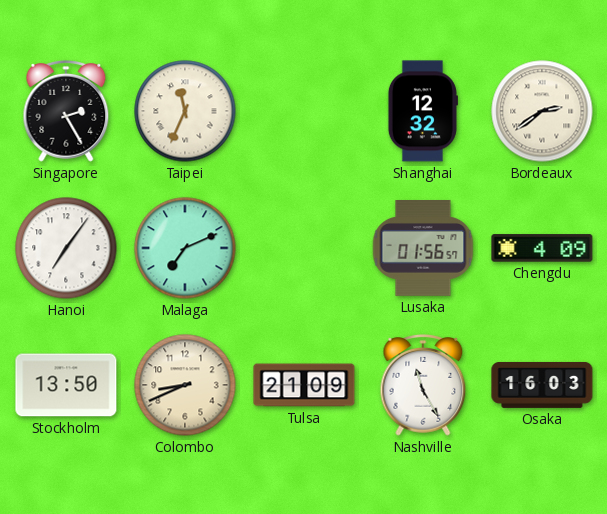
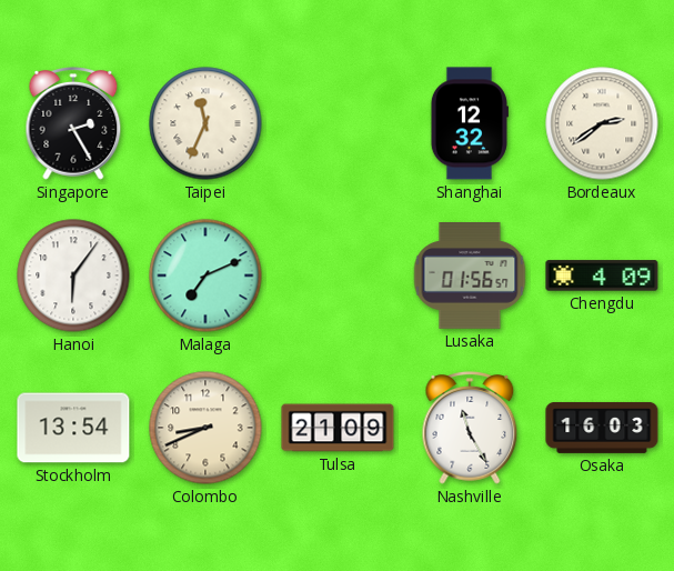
Hanoi: 7:06 -> 6:06 (73, 276)
Stockholm: 13:50 -> 13:54 (73, 428)
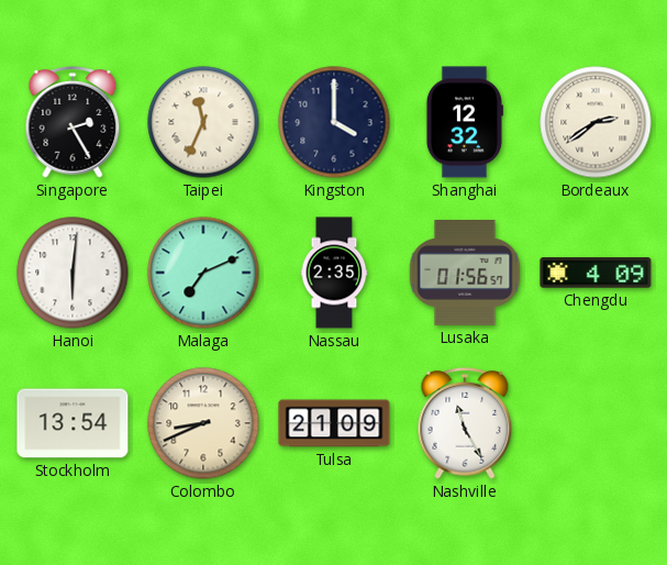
Kingston: none -> 4:00 (334, 122)
Hanoi: 6:06 -> 6:01 (73, 273)
Nassau: none -> 2:35 (334, 273)
Osaka: 16:03 -> none (602, 428)
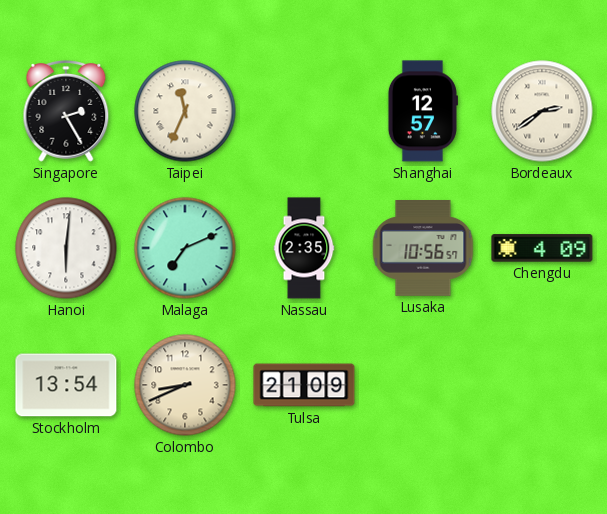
Kingston: 4:00 -> none (334, 122)
Shanghai: 12:32 -> 12:57 (422, 111)
Lusaka: 01:56 -> 10:56 (423, 249)
Nashville: 11:25 -> none (465, 424)
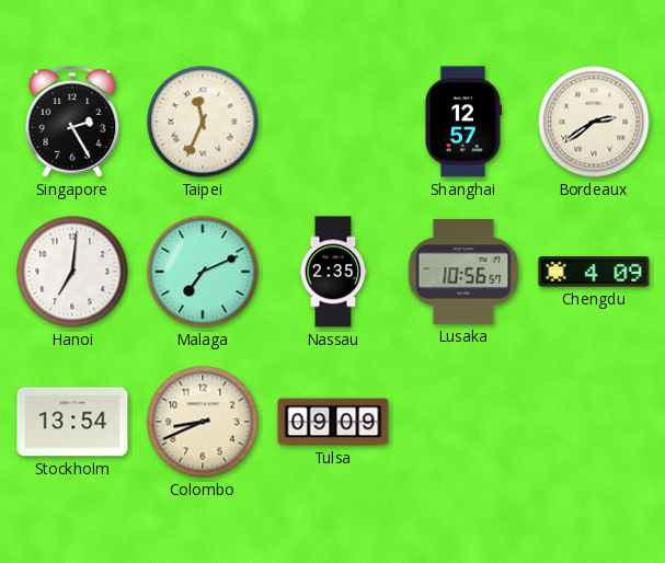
Hanoi: 6:01 -> 7:01 (72, 272)
Tulsa: 21:09 -> 09:09 (333, 422)
